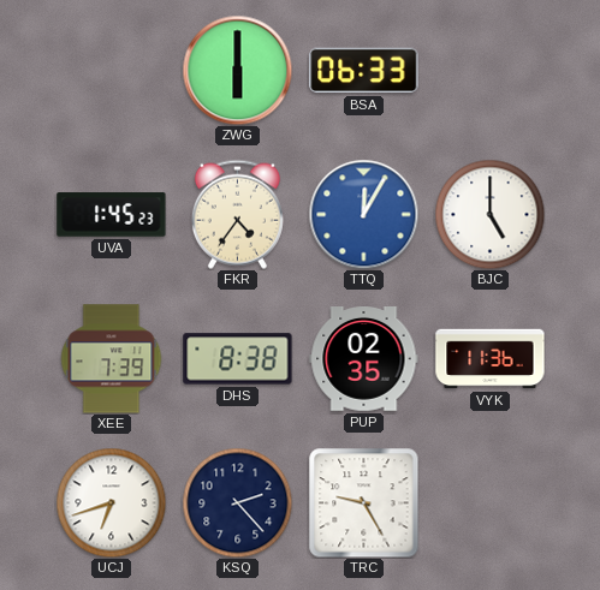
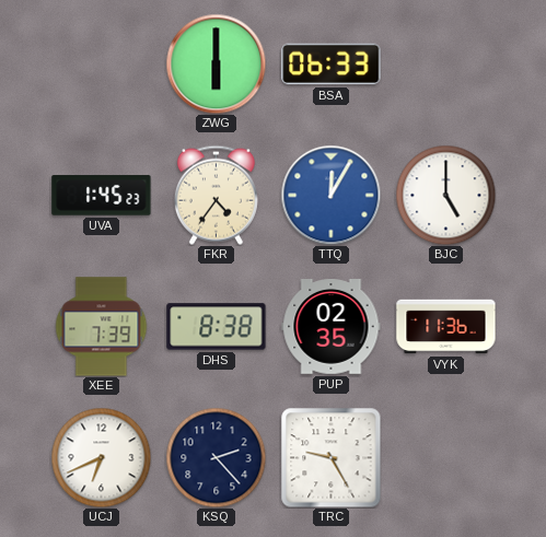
UCJ: 6:42 -> 6:41 (101, 457)
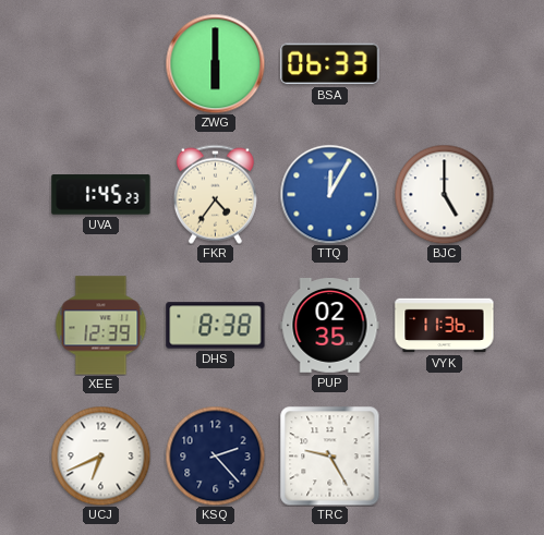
XEE: 7:39 -> 12:39 (101, 326)
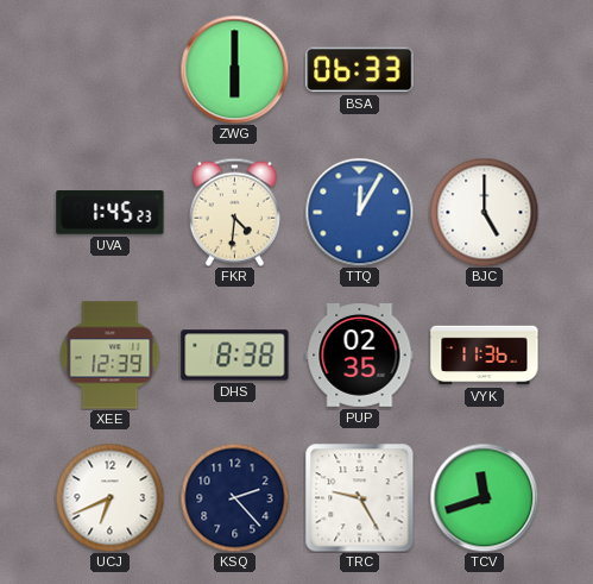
FKR: 4:36 -> 4:31 (234, 212)
TCV: none -> 11:42 (484, 497)
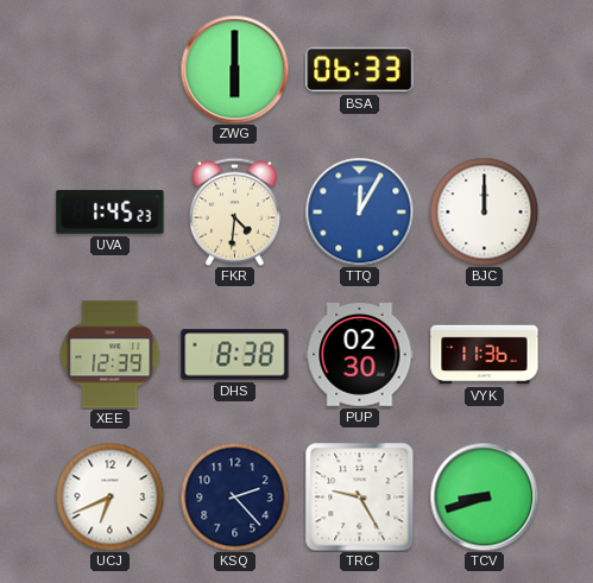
BJC: 5:00 -> 12:00 (484, 211)
PUP: 02:35 -> 02:30 (360, 355)
TCV: 11:42 -> 8:42 (484, 496)
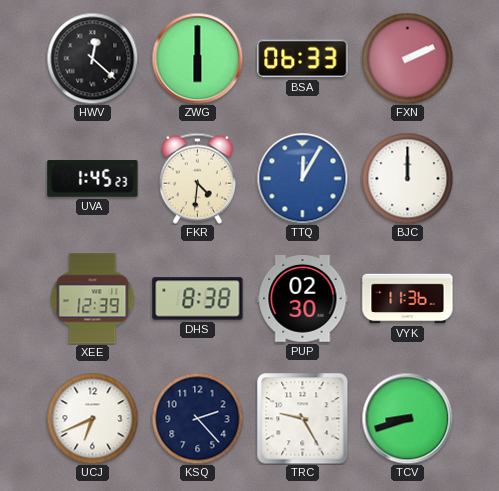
HWV: none -> 12:22 (92, 58)
FXN: none -> 2:11 (407, 58)
